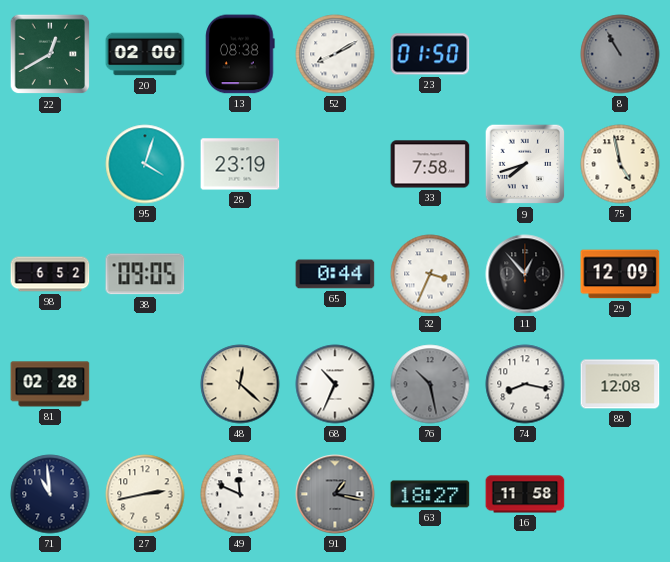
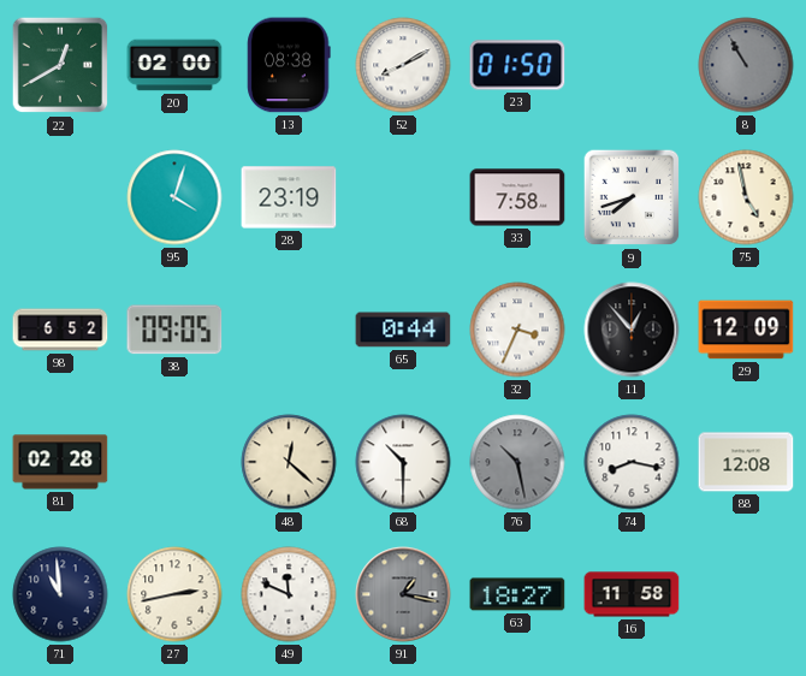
68: 10:34 -> 10:30 (403, 462)
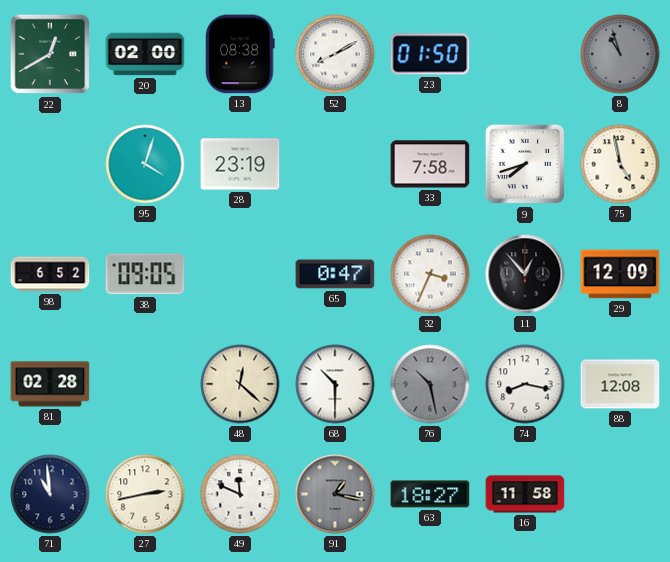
8: 10:55 -> 10:57 (620, 54)
65: 0:44 -> 0:47 (335, 274)
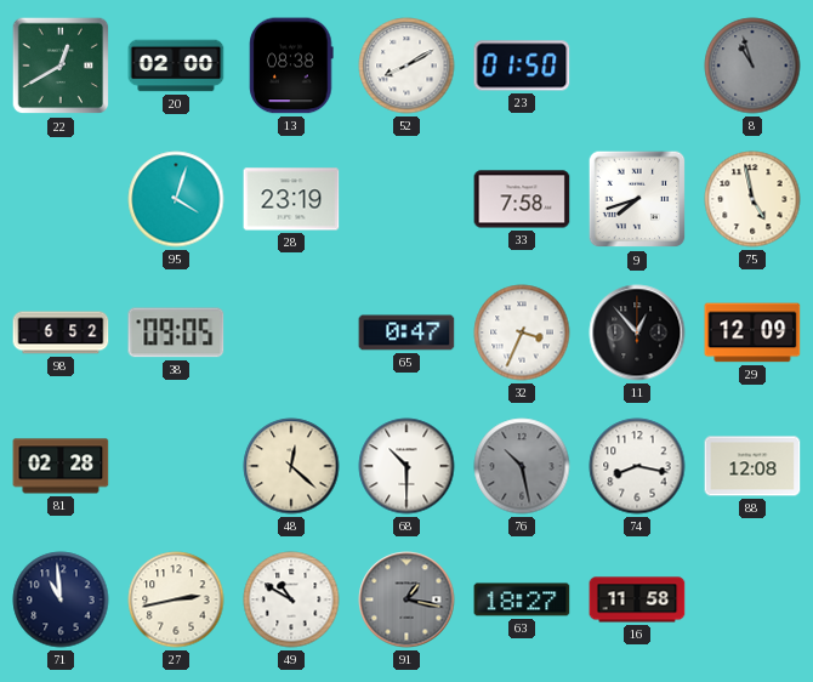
49: 11:49 -> 10:50 (291, 599)
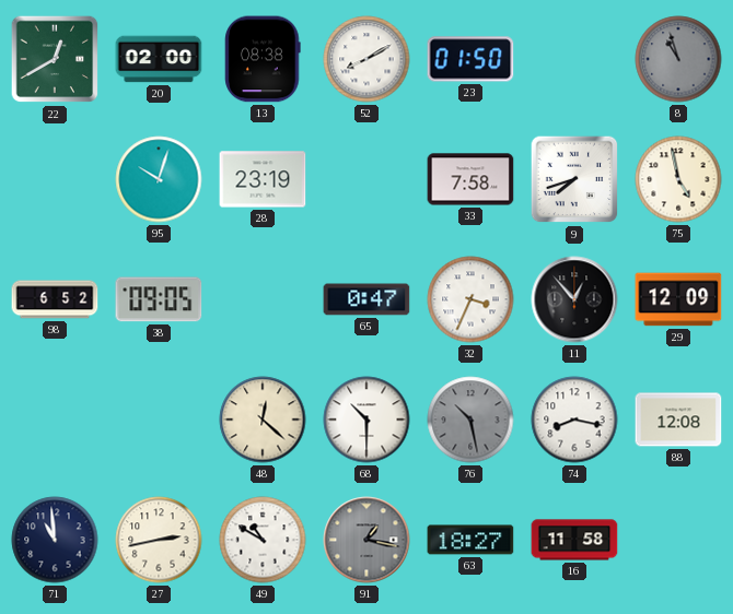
95: 4:03 -> 10:03 (159, 179)
81: 02:28 -> none (61, 466)
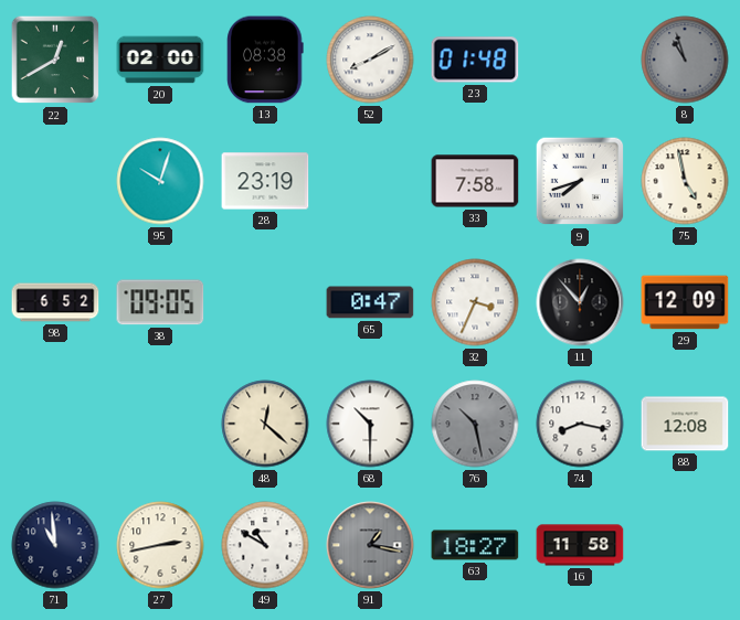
23: 01:50 -> 01:48 (475, 60)
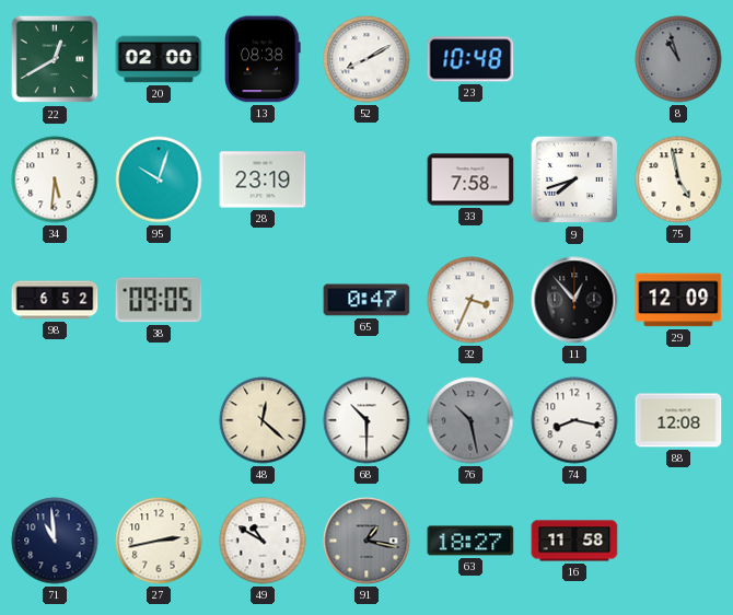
23: 01:48 -> 10:48 (470, 59)
34: none -> 5:31 (55, 179)
